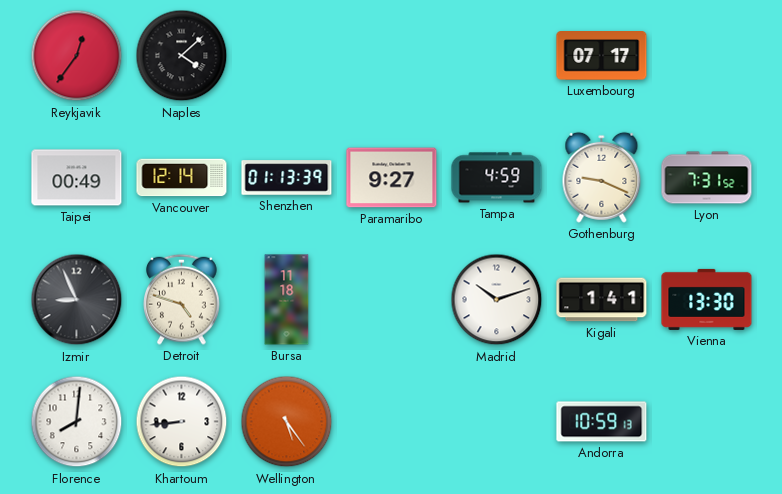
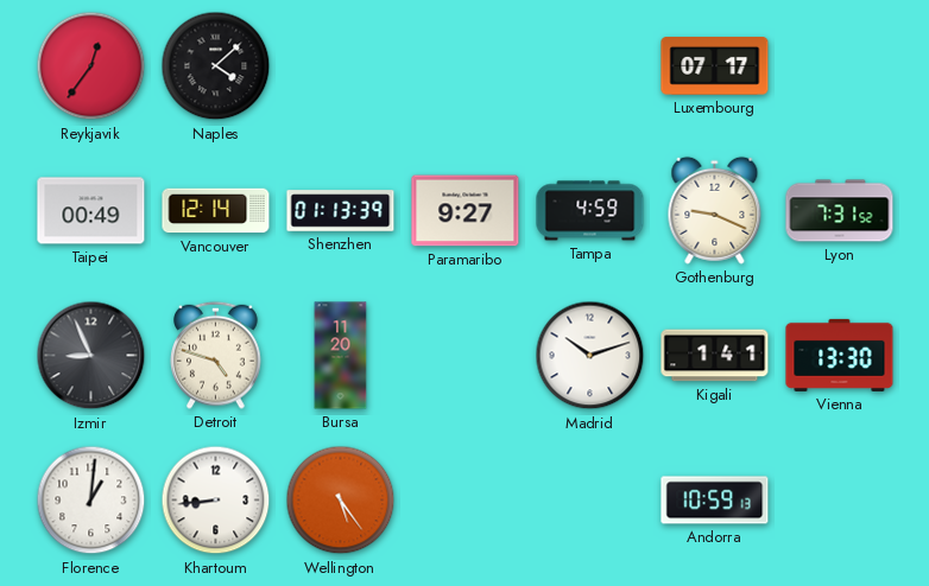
Bursa: 11:18 -> 11:20 (341, 356)
Florence: 8:01 -> 1:01 (91, 501)
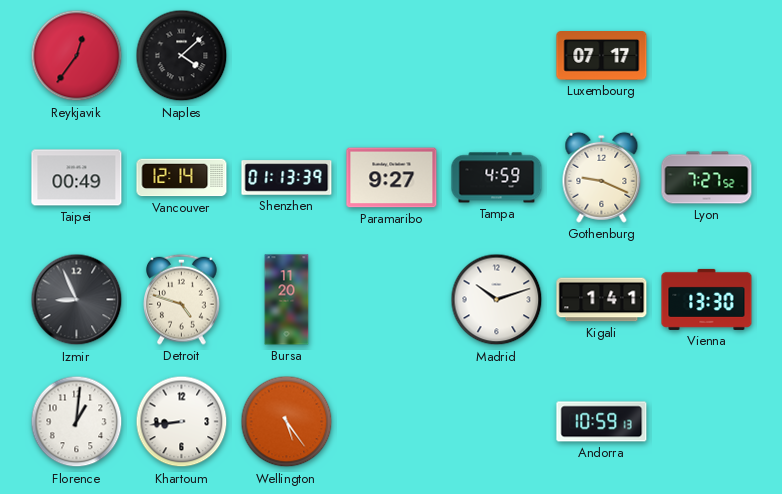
Lyon: 7:31 -> 7:27 (707, 178)
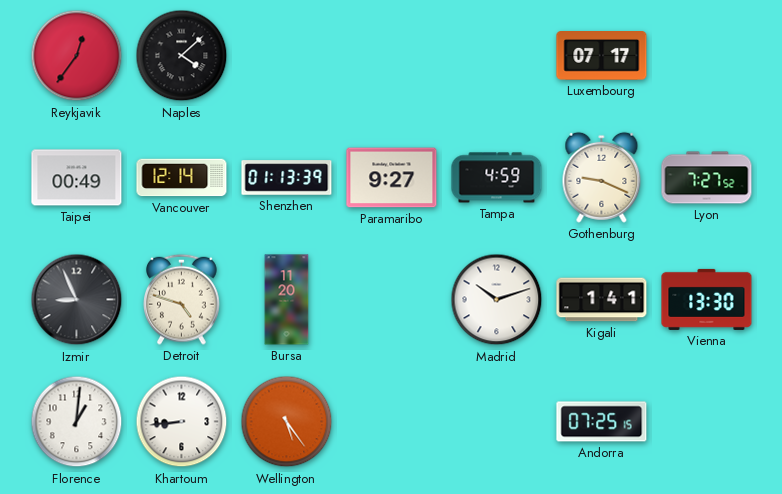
Andorra: 10:59 -> 07:25 (602, 422)
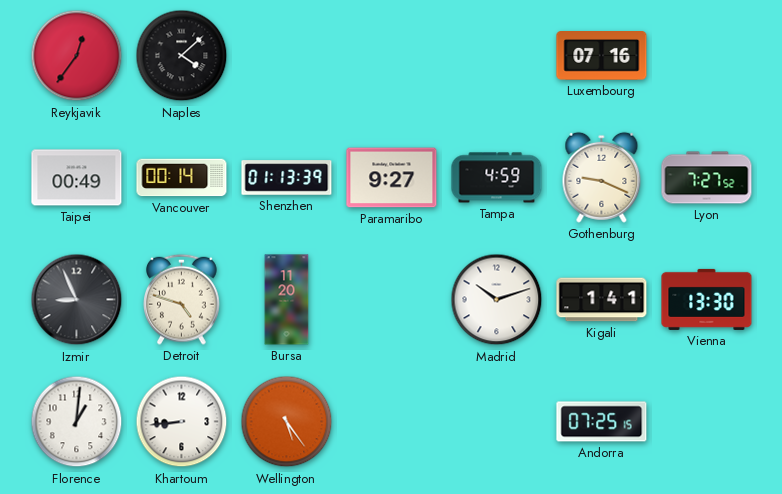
Luxembourg: 07:17 -> 07:16 (602, 56)
Vancouver: 12:14 -> 00:14 (182, 178)
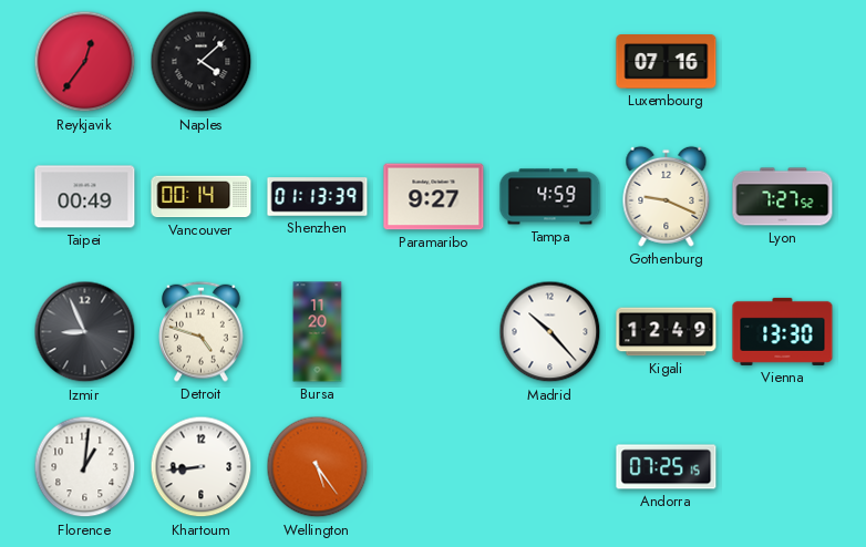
Madrid: 10:12 -> 10:23 (550, 332)
Kigali: 1:41 -> 12:49 (667, 332)
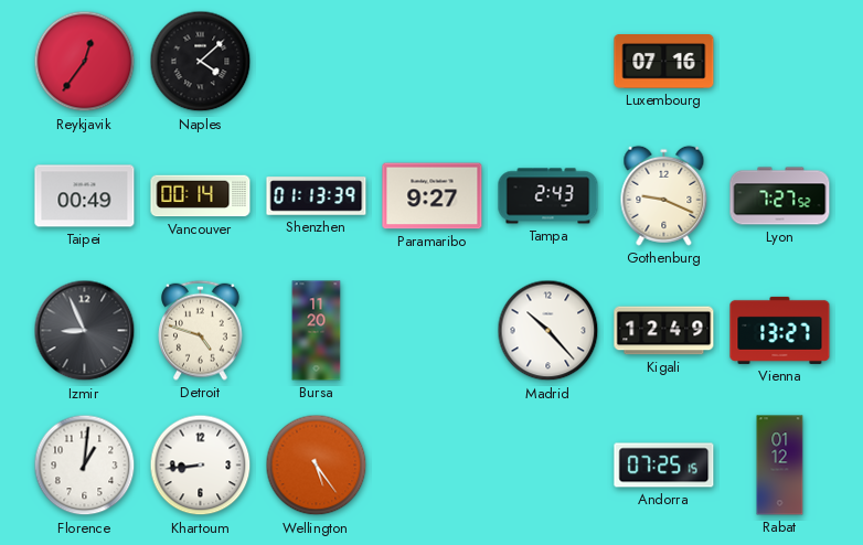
Tampa: 4:59 -> 2:43 (548, 196)
Vienna: 13:30 -> 13:27 (780, 330)
Rabat: none -> 01:12 (780, 466)
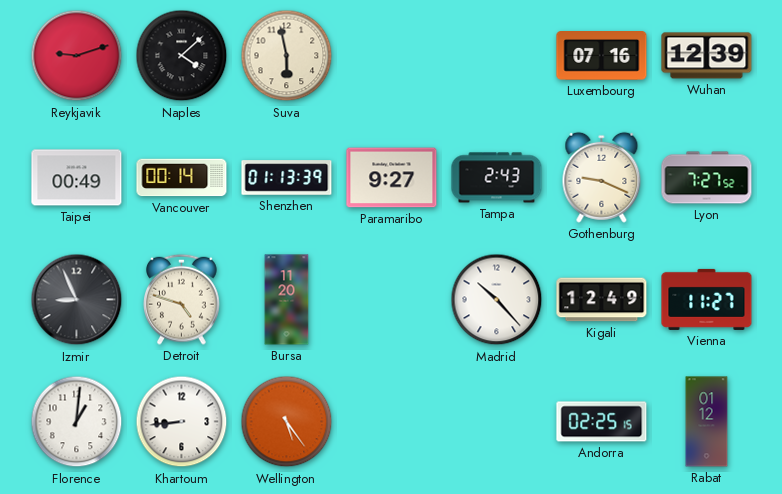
Reykjavik: 12:36 -> 9:12 (77, 56)
Suva: none -> 5:58 (287, 56)
Wuhan: none -> 12:39 (707, 56)
Vienna: 13:27 -> 11:27 (707, 299)
Andorra: 07:25 -> 02:25 (602, 422)
